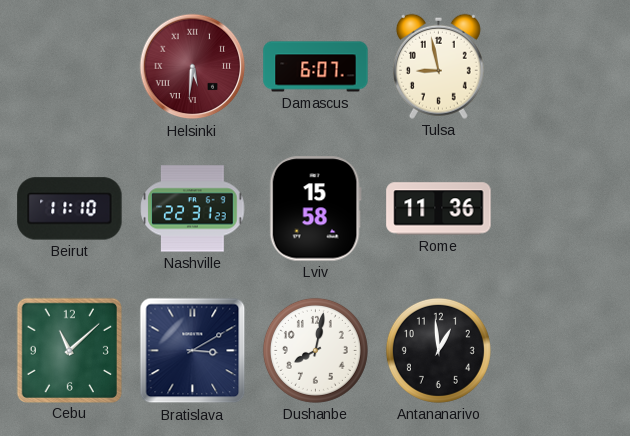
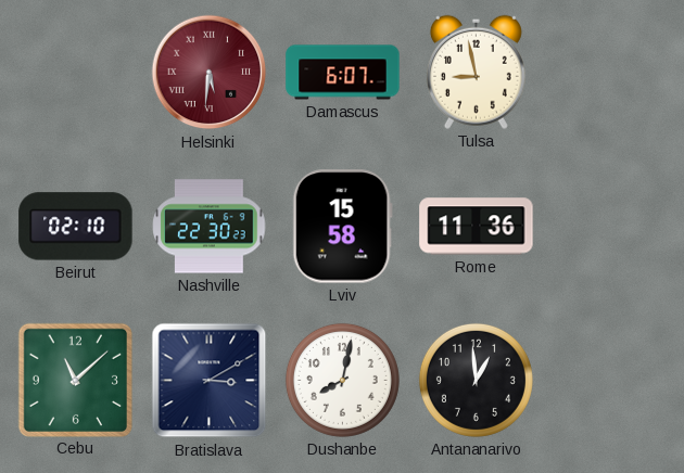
Beirut: 11:10 -> 02:10 (76, 227)
Nashville: 22:31 -> 22:30 (210, 227)
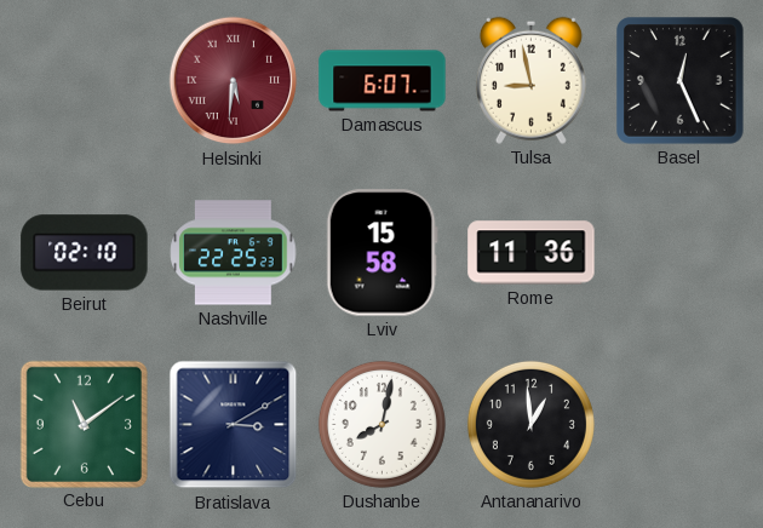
Basel: none -> 12:26 (681, 81)
Nashville: 22:30 -> 22:25 (234, 253)
Cebu: 11:08 -> 11:09 (84, 424)
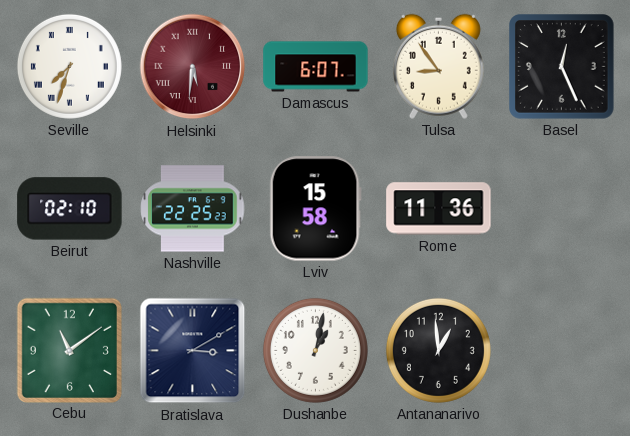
Seville: none -> 7:33 (69, 66)
Tulsa: 8:58 -> 8:54 (438, 66)
Dushanbe: 8:02 -> 1:02 (315, 350)
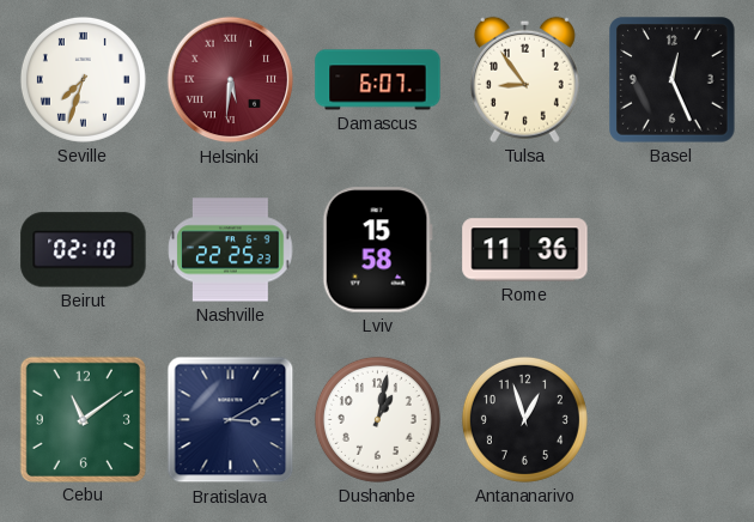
Antananarivo: 12:59 -> 12:57 (524, 419)
